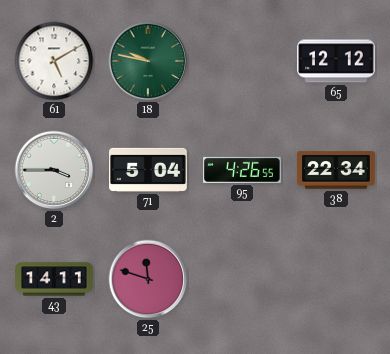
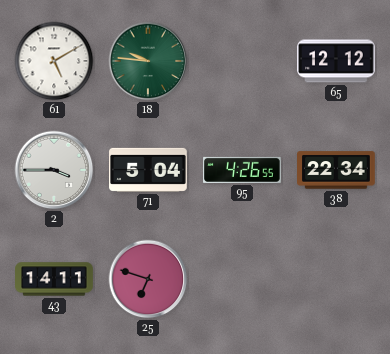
18: 9:47 -> 9:46 (148, 61)
25: 11:48 -> 6:48 (148, 279)
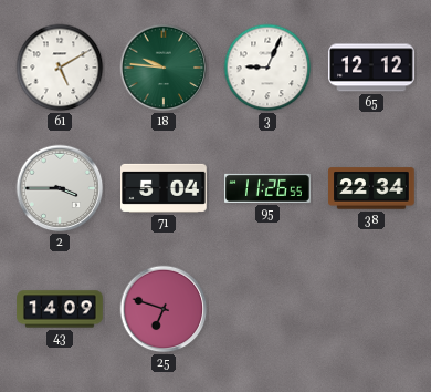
3: none -> 9:04 (267, 68)
95: 4:26 -> 11:26 (269, 188)
43: 14:11 -> 14:09 (60, 309)
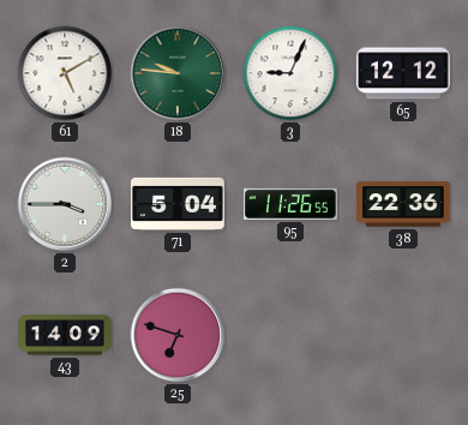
38: 22:34 -> 22:36 (403, 204)
